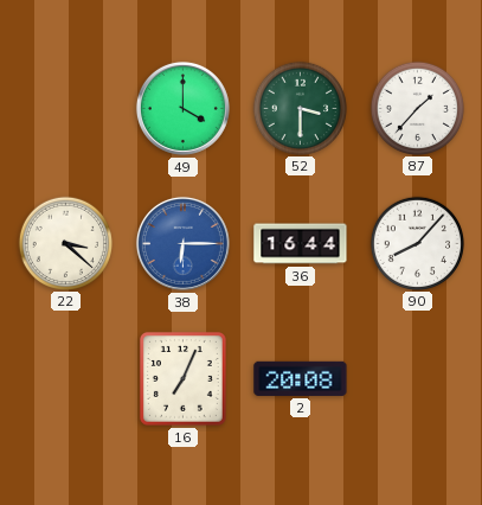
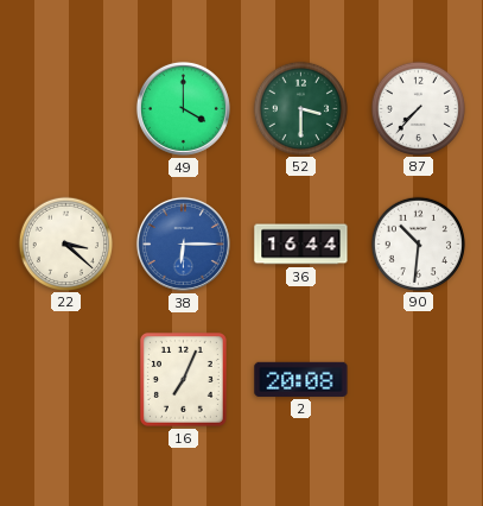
87: 1:37 -> 7:37 (418, 108)
90: 8:07 -> 10:31 (418, 243)
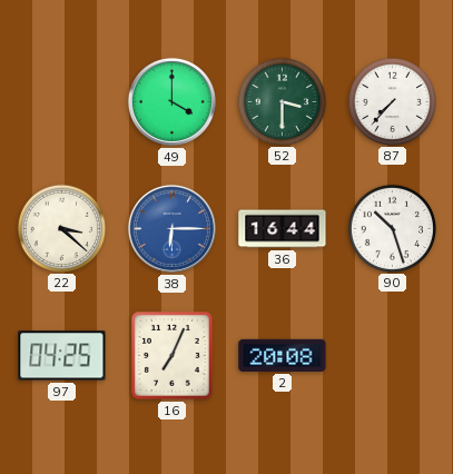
90: 10:31 -> 10:27 (392, 228)
97: none -> 04:25 (62, 356)
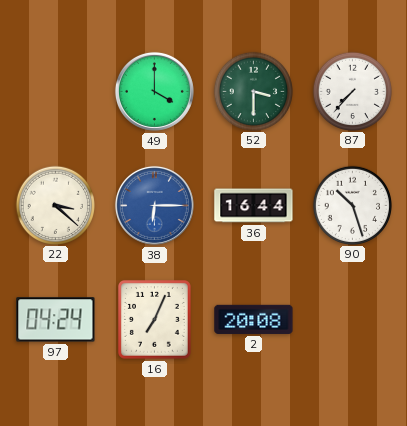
97: 04:25 -> 04:24 (56, 320)
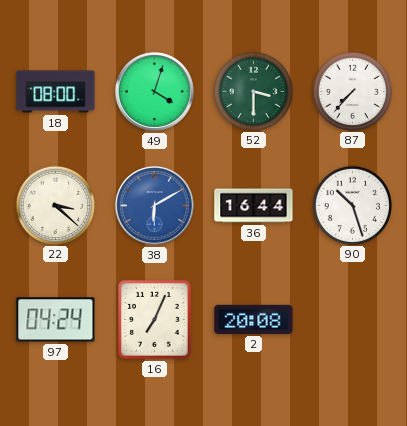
18: none -> 08:00 (56, 92)
49: 4:00 -> 4:03 (154, 91)
38: 6:15 -> 6:10 (154, 205)
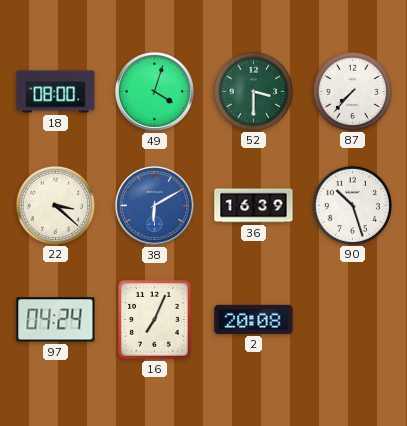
36: 16:44 -> 16:39 (254, 206)
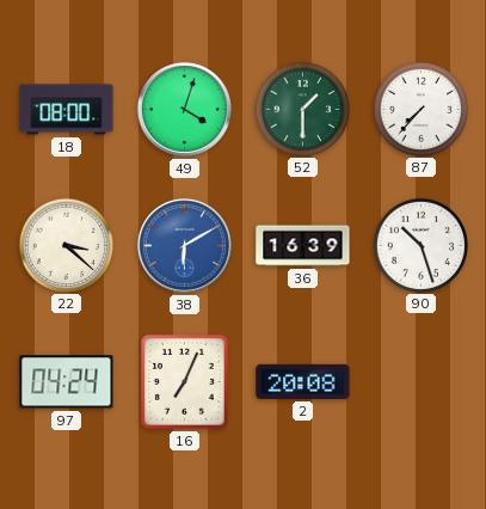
52: 3:30 -> 1:30 (302, 109)
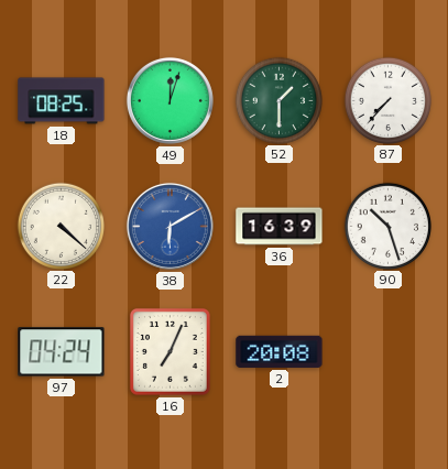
18: 08:00 -> 08:25 (62, 101)
49: 4:03 -> 12:03 (170, 100)
22: 3:22 -> 4:22 (61, 226)
